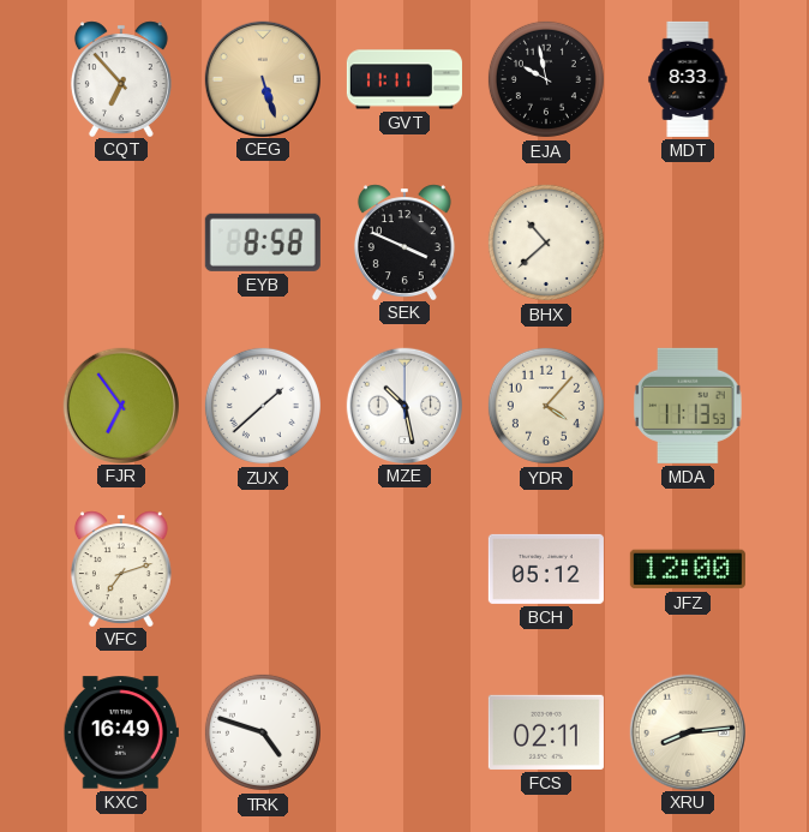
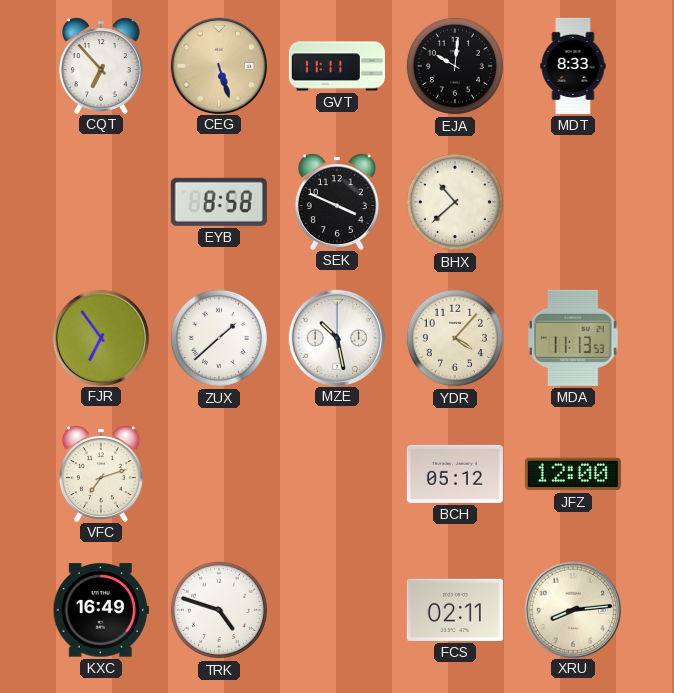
EJA: 9:58 -> 10:01 (455, 66)
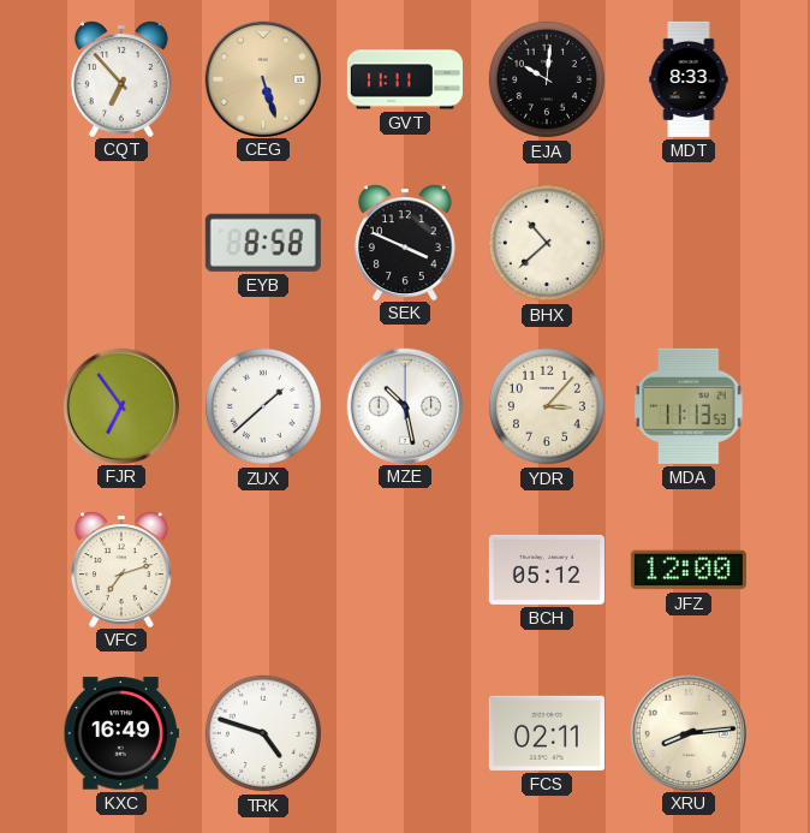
YDR: 4:07 -> 3:07 (547, 406)
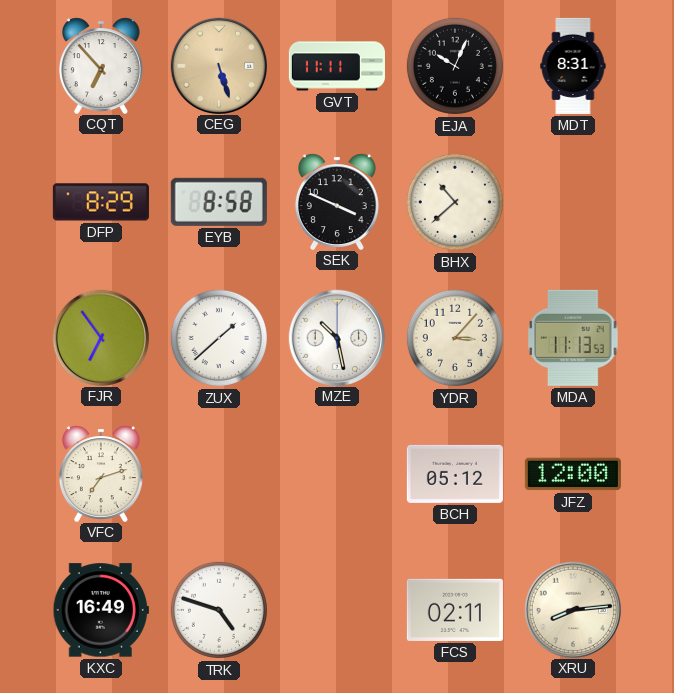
EJA: 10:01 -> 10:04 (455, 66)
MDT: 8:33 -> 8:31 (573, 66)
DFP: none -> 8:29 (101, 202)
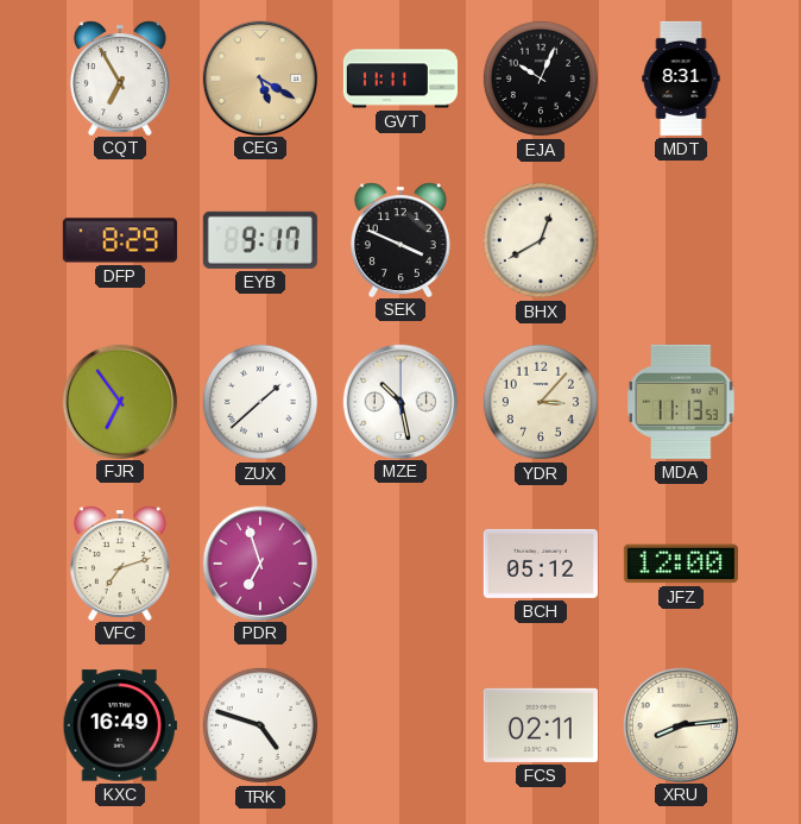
CQT: 6:53 -> 6:55 (120, 77)
CEG: 5:27 -> 5:20 (259, 77)
EYB: 8:58 -> 9:17 (260, 240)
BHX: 10:38 -> 12:40 (541, 240)
PDR: none -> 6:57 (259, 562)
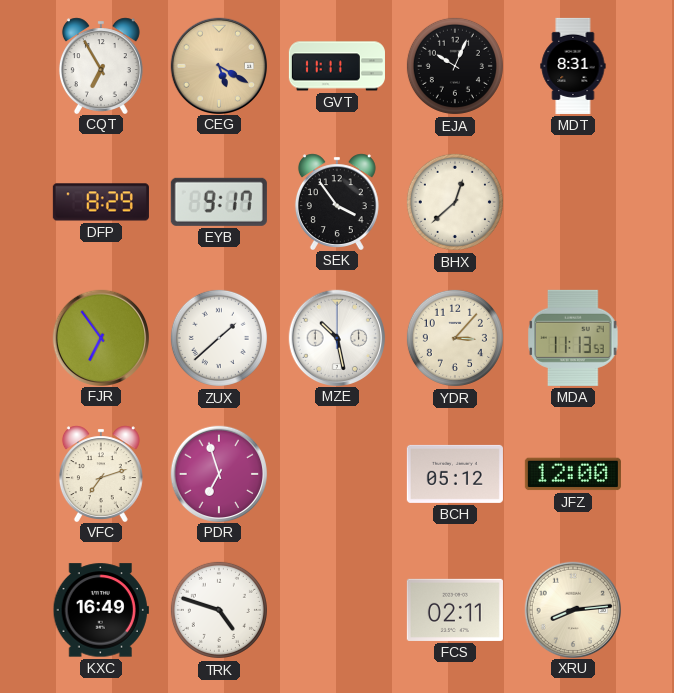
SEK: 3:49 -> 3:54 (337, 201)
BHX: 12:40 -> 12:38 (455, 202)
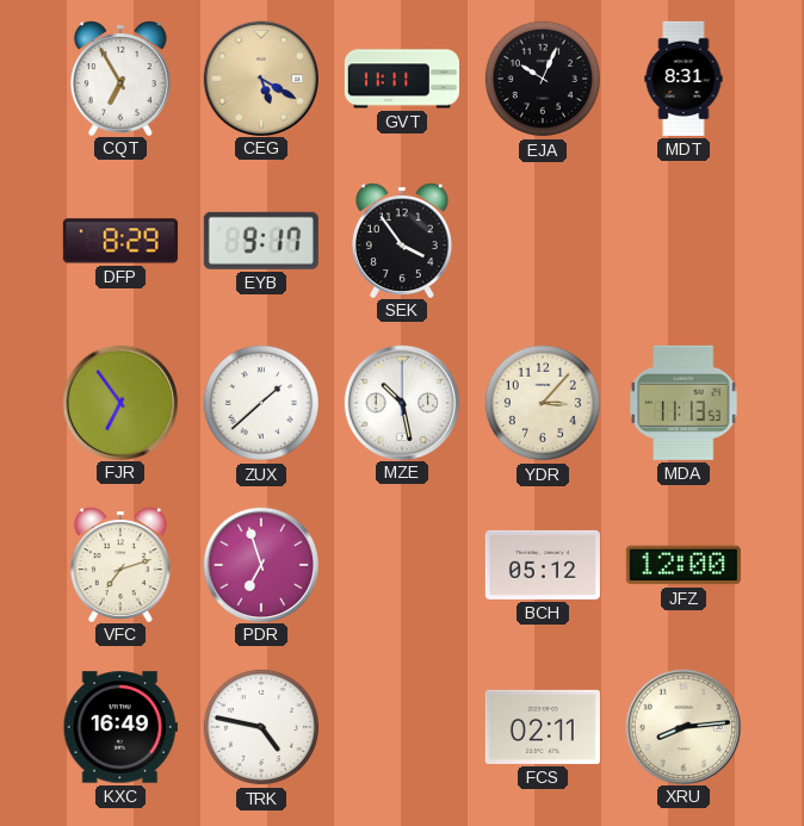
BHX: 12:38 -> none (455, 202)
TRK: 4:48 -> 4:47 (261, 727)
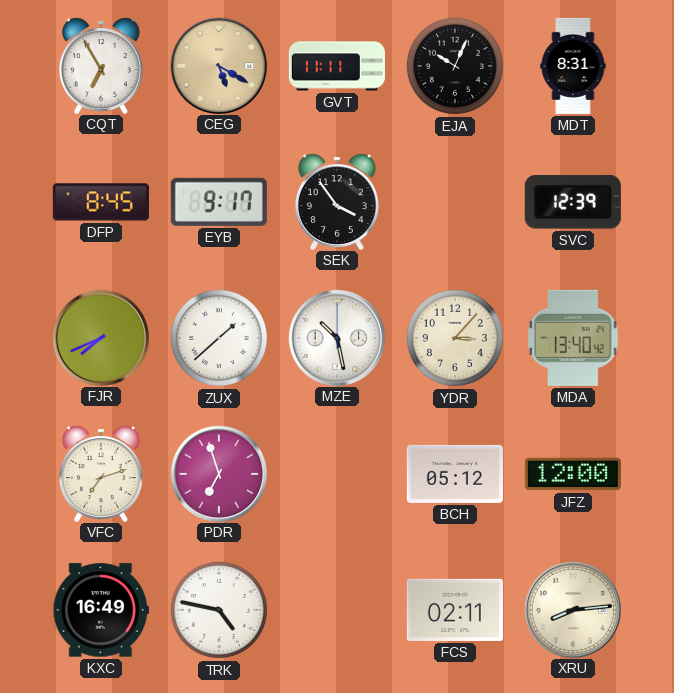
DFP: 8:29 -> 8:45 (101, 202)
SVC: none -> 12:39 (573, 202)
FJR: 6:54 -> 7:41 (100, 337)
MDA: 11:13 -> 13:40 (573, 338)
